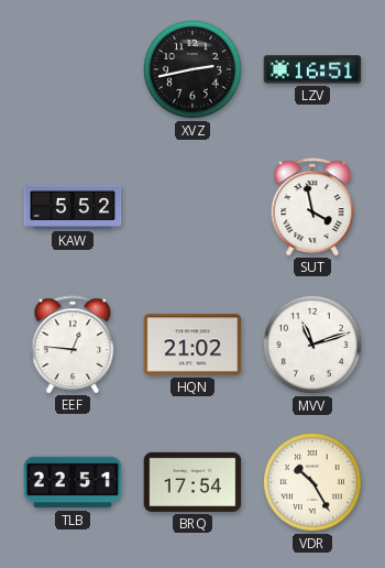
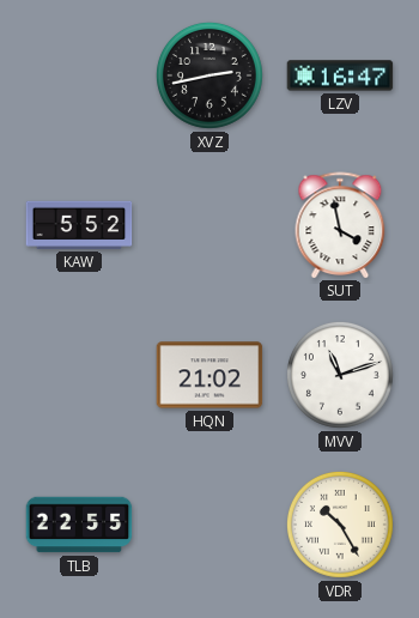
LZV: 16:51 -> 16:47 (340, 75)
EEF: 12:46 -> none (73, 345)
TLB: 22:51 -> 22:55 (79, 525)
BRQ: 17:54 -> none (193, 482)
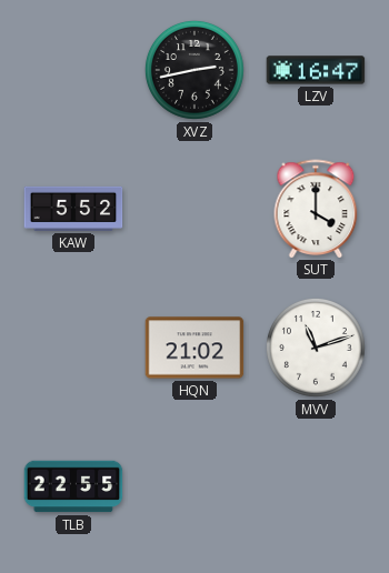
SUT: 3:58 -> 4:00 (316, 209)
VDR: 10:25 -> none (340, 525)
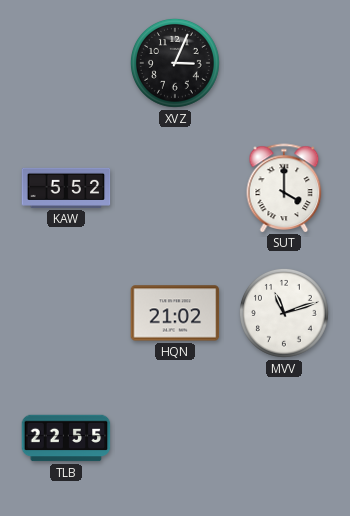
XVZ: 2:43 -> 3:04 (175, 63)
LZV: 16:47 -> none (316, 70)
